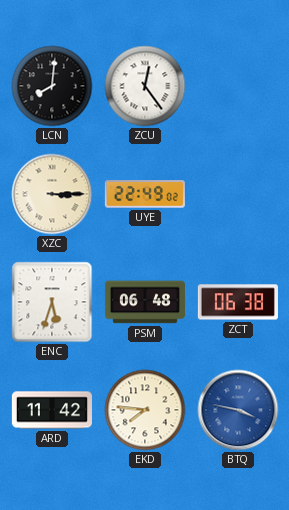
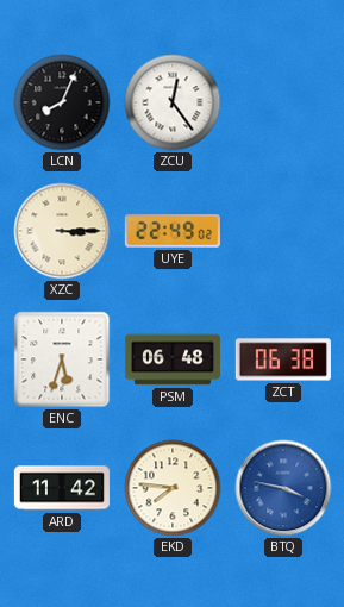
LCN: 8:01 -> 8:04 (62, 102)
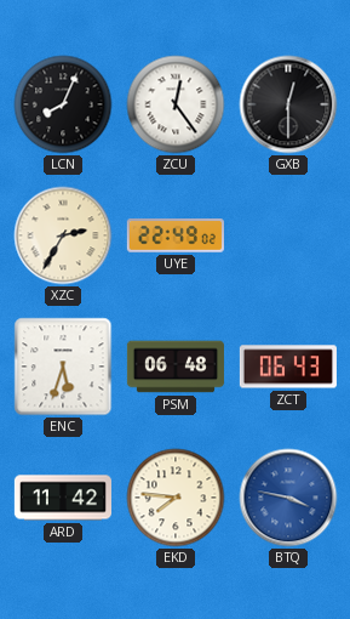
GXB: none -> 12:30 (288, 104)
XZC: 3:15 -> 2:35 (63, 235)
ZCT: 06:38 -> 06:43 (288, 367)
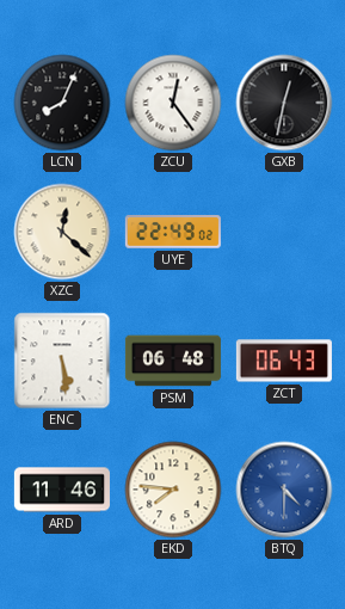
GXB: 12:30 -> 12:32 (284, 103)
XZC: 2:35 -> 12:22 (62, 232)
ENC: 5:33 -> 5:29 (62, 361)
ARD: 11:42 -> 11:46 (62, 490)
BTQ: 3:47 -> 4:30 (284, 490)
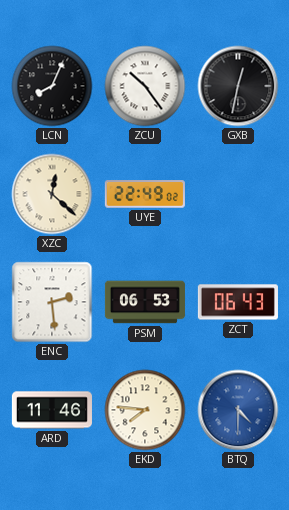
ZCU: 12:24 -> 10:24 (145, 86)
ENC: 5:29 -> 2:29 (52, 302)
PSM: 06:48 -> 06:53 (145, 302)
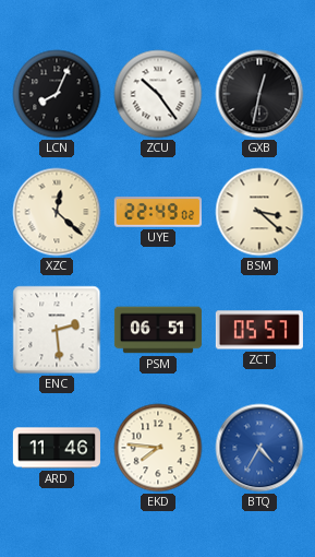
BSM: none -> 3:22 (259, 212)
PSM: 06:53 -> 06:51 (158, 330)
ZCT: 06:43 -> 05:57 (259, 330)
BTQ: 4:30 -> 4:35 (259, 448)
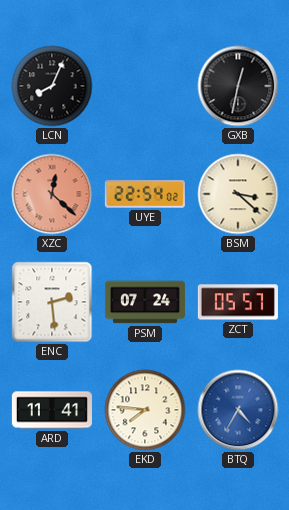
ZCU: 10:24 -> none (158, 94)
XZC dial: cream -> salmon (52, 194)
UYE: 22:49 -> 22:54 (145, 194)
PSM: 06:51 -> 07:24 (145, 302)
ARD: 11:46 -> 11:41 (52, 410)
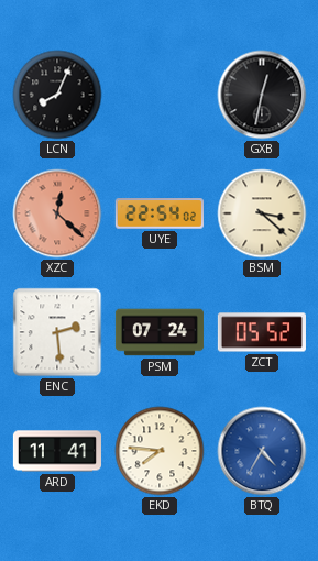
ZCT: 05:57 -> 05:52 (262, 332)
